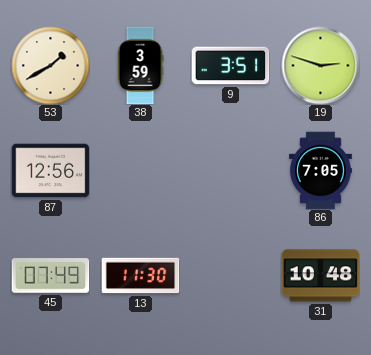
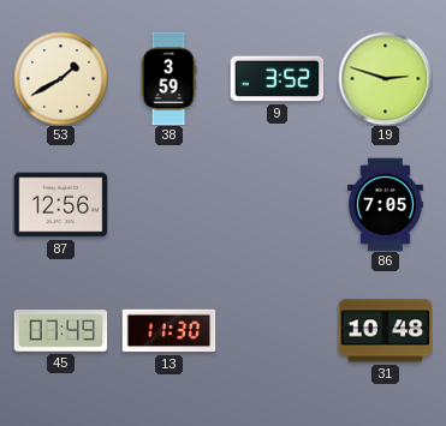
9: 3:51 -> 3:52 (276, 79)
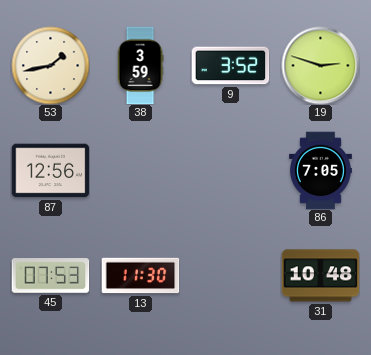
53: 1:40 -> 1:43 (50, 65)
45: 07:49 -> 07:53 (50, 276)
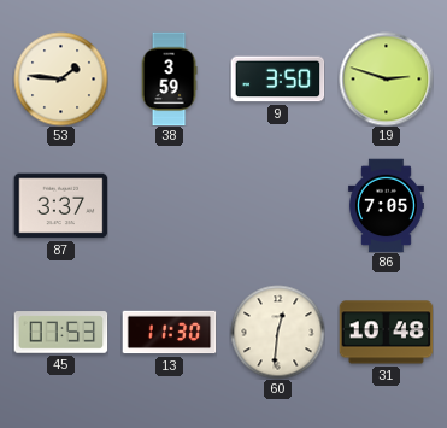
53: 1:43 -> 1:46 (60, 78)
9: 3:52 -> 3:50 (277, 80)
87: 12:56 -> 3:37 (60, 206)
60: none -> 12:31 (277, 332)
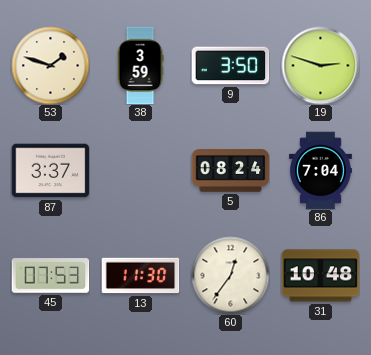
53: 1:46 -> 1:48 (50, 65)
5: none -> 08:24 (230, 171)
86: 7:05 -> 7:04 (320, 170)
60: 12:31 -> 12:36 (230, 275)
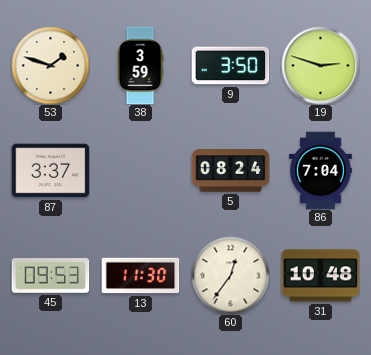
45: 07:53 -> 09:53 (50, 276)
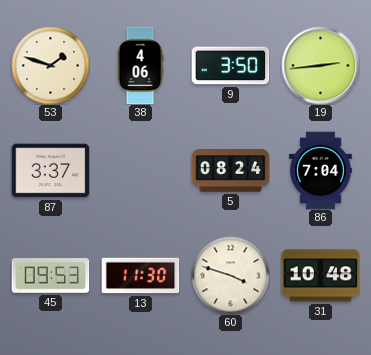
38: 3:59 -> 4:06 (140, 65)
19: 2:48 -> 2:44 (320, 65)
60: 12:36 -> 3:48 (230, 275)
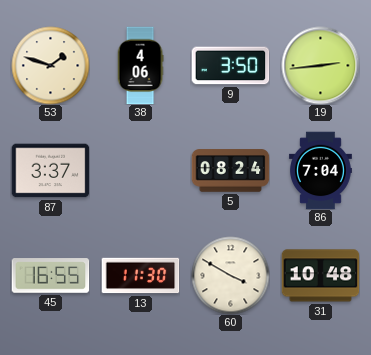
45: 09:53 -> 16:55 (50, 276)
60: 3:48 -> 3:50 (230, 275)
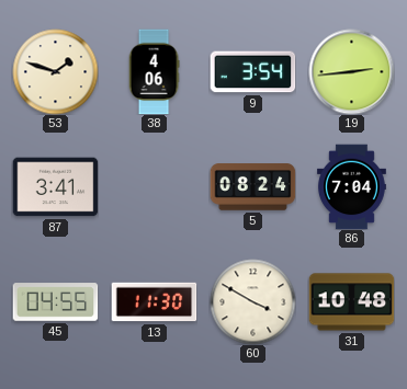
9: 3:50 -> 3:54 (252, 72)
87: 3:37 -> 3:41 (55, 187)
45: 16:55 -> 04:55 (55, 302)
